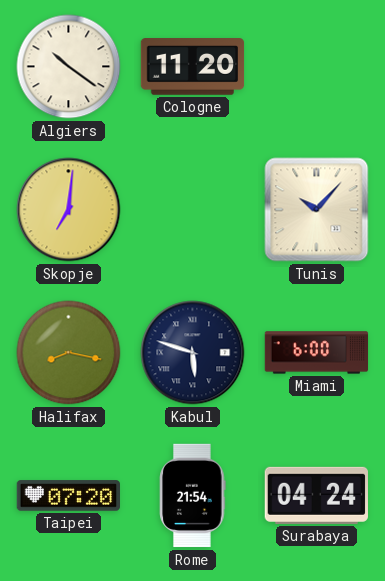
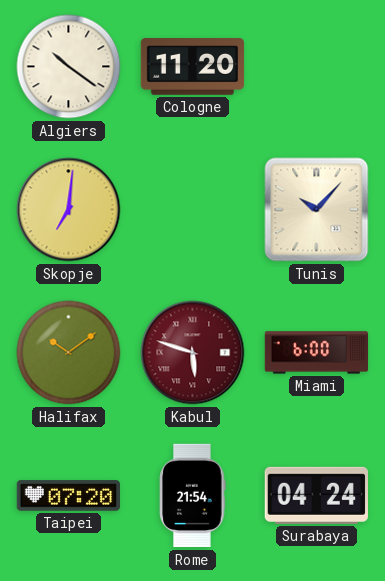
Halifax: 8:17 -> 10:09 (69, 353)
Kabul dial: navy -> burgundy (193, 353)
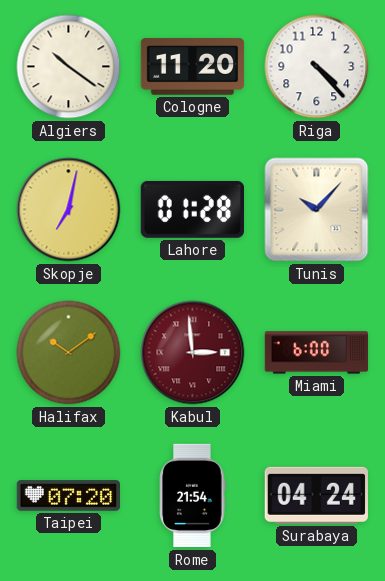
Riga: none -> 4:23 (317, 67)
Skopje: 7:01 -> 7:02 (69, 210)
Lahore: none -> 01:28 (192, 209)
Kabul: 5:48 -> 2:59 (193, 353)
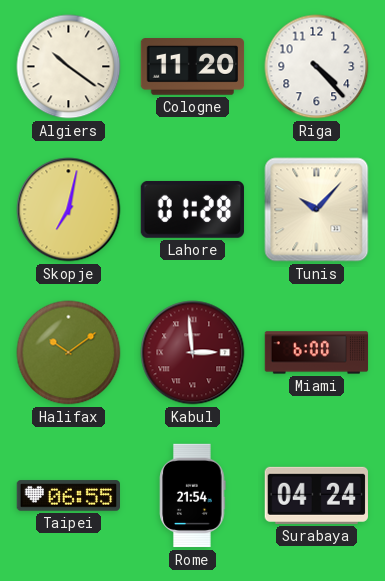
Taipei: 07:20 -> 06:55 (69, 496)
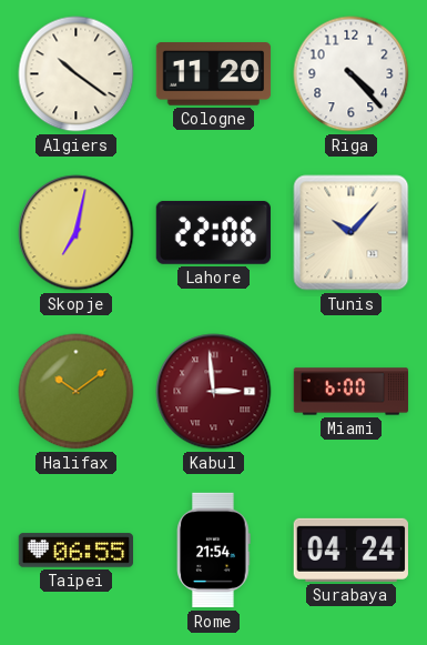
Lahore: 01:28 -> 22:06 (213, 232)
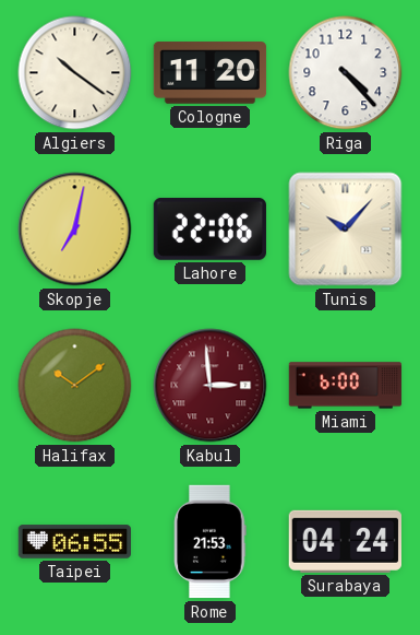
Rome: 21:54 -> 21:53 (211, 542)
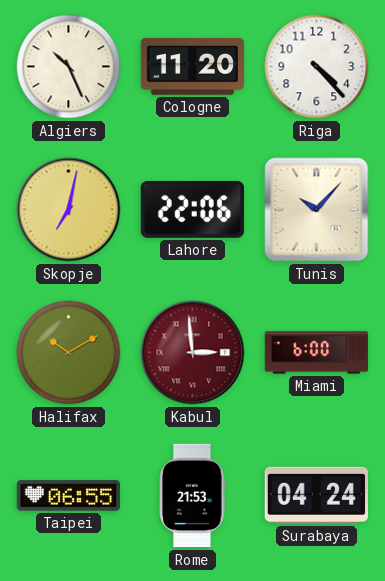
Algiers: 10:21 -> 10:26 (69, 67)
Halifax: 10:09 -> 10:10 (69, 353)
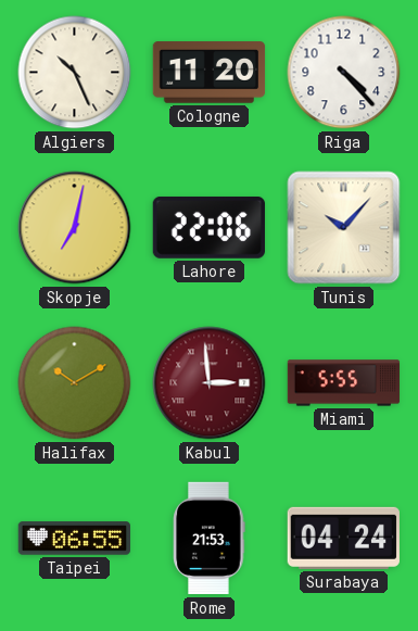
Miami: 6:00 -> 5:55 (344, 383)
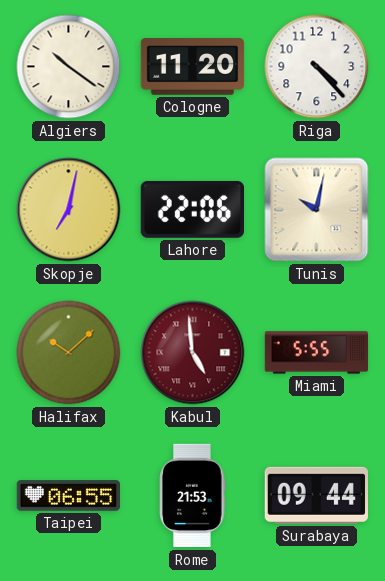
Algiers: 10:26 -> 10:21 (69, 67)
Tunis: 10:07 -> 10:02 (317, 210)
Halifax: 10:10 -> 10:08 (69, 353)
Kabul: 2:59 -> 4:59 (193, 353)
Surabaya: 04:24 -> 09:44 (316, 495)
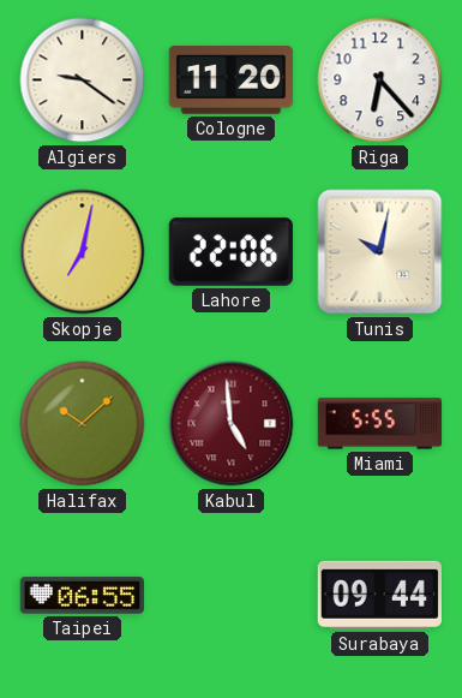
Algiers: 10:21 -> 9:21 (83, 80)
Riga: 4:23 -> 6:23 (380, 80)
Rome: 21:53 -> none (193, 496)
